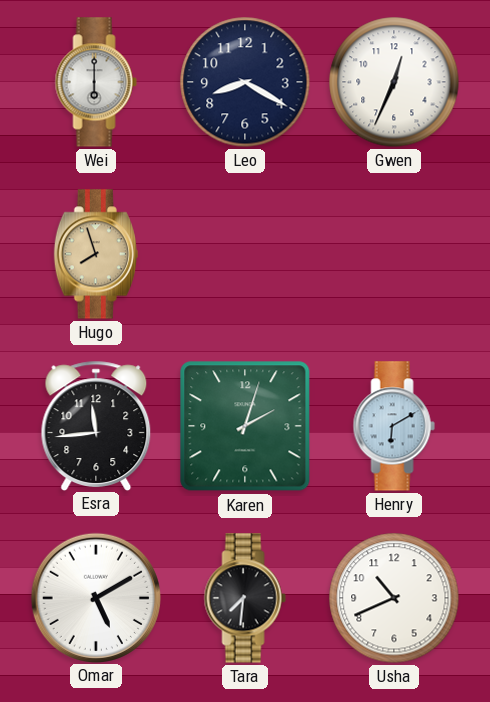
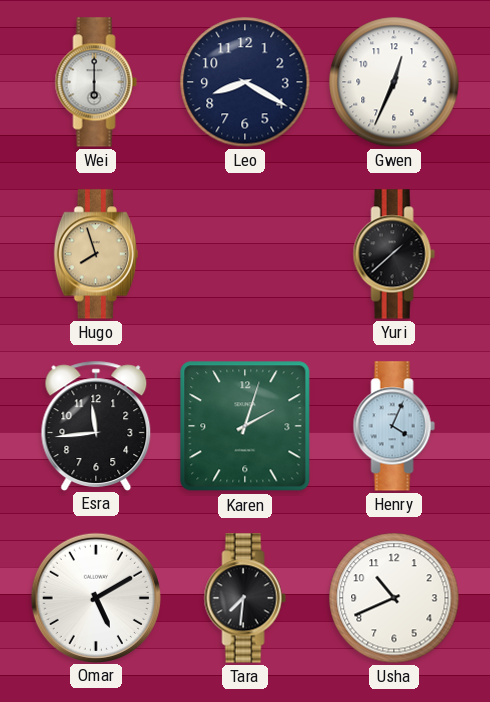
Yuri: none -> 1:38 (394, 254)
Henry: 6:10 -> 4:04 (394, 426)
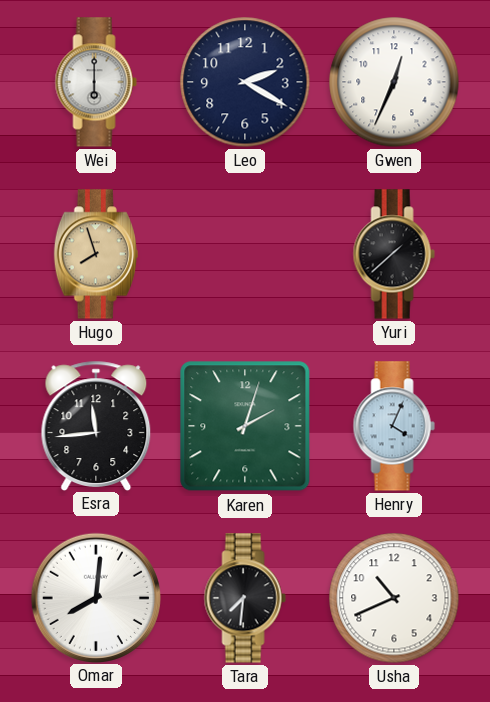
Leo: 8:20 -> 2:20 (245, 82)
Omar: 5:10 -> 8:01 (95, 597)
